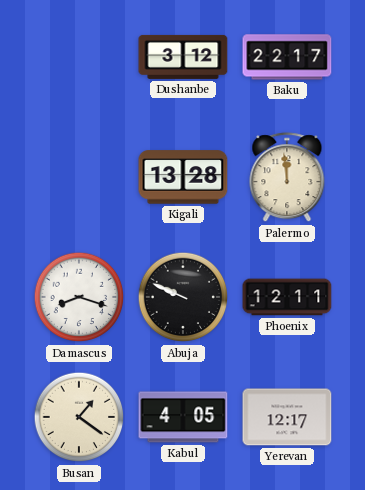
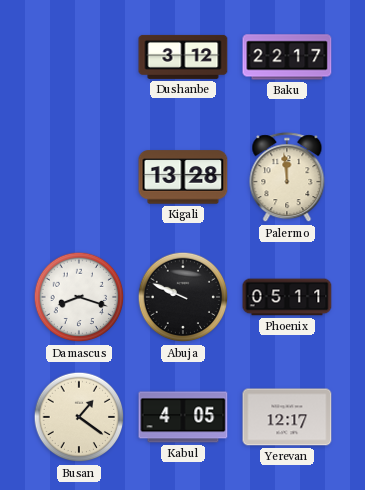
Phoenix: 12:11 -> 05:11 (287, 297)
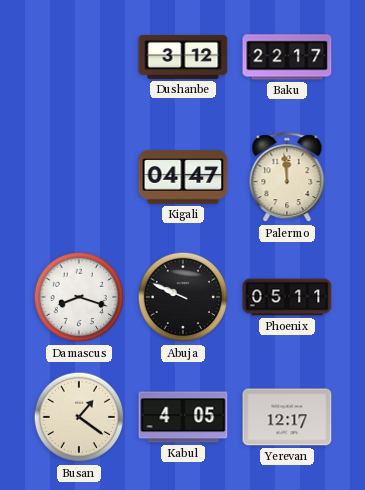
Kigali: 13:28 -> 04:47 (183, 177)
